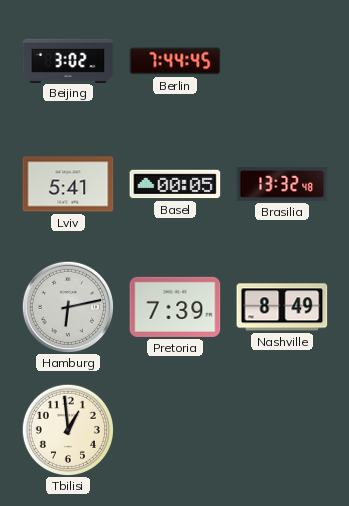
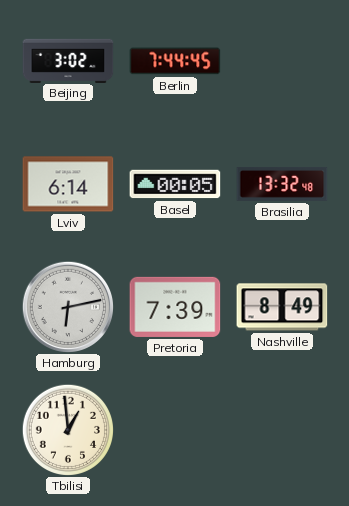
Lviv: 5:41 -> 6:14 (68, 184)
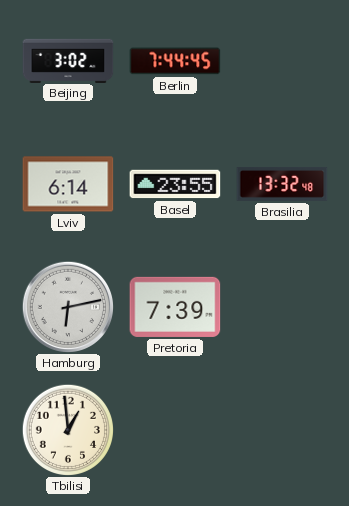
Basel: 00:05 -> 23:55 (175, 184)
Nashville: 8:49 -> none (282, 307)
